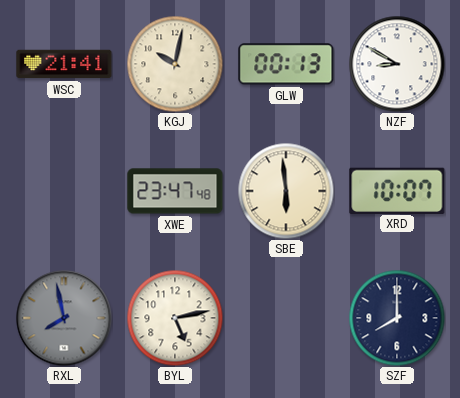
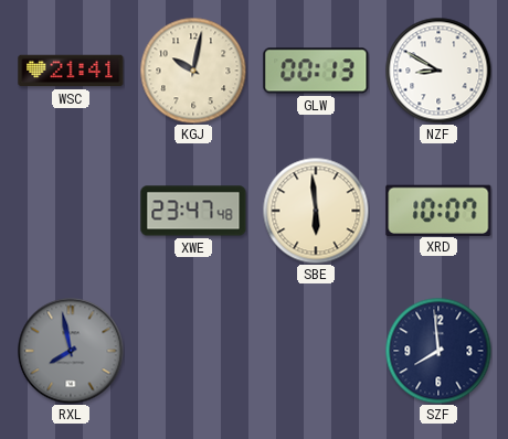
BYL: 5:13 -> none (175, 318)
SZF: 8:00 -> 7:59 (438, 351)
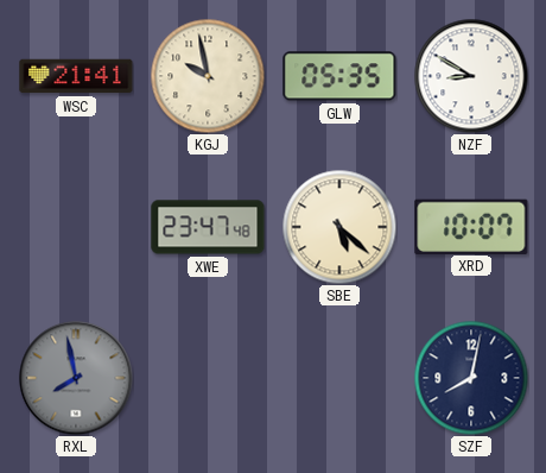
KGJ: 10:02 -> 9:58 (208, 76)
GLW: 00:13 -> 05:35 (339, 76)
SBE: 5:59 -> 5:22 (339, 227)
SZF: 7:59 -> 8:02 (471, 378)
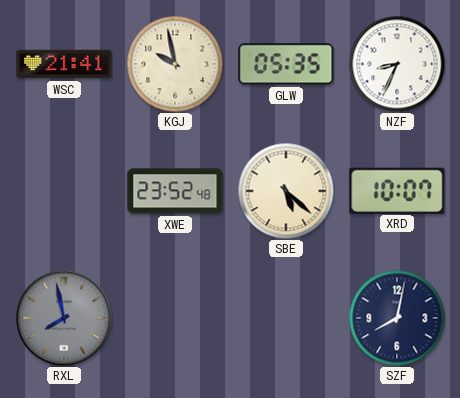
NZF: 8:50 -> 8:34 (397, 64)
XWE: 23:47 -> 23:52 (175, 191)
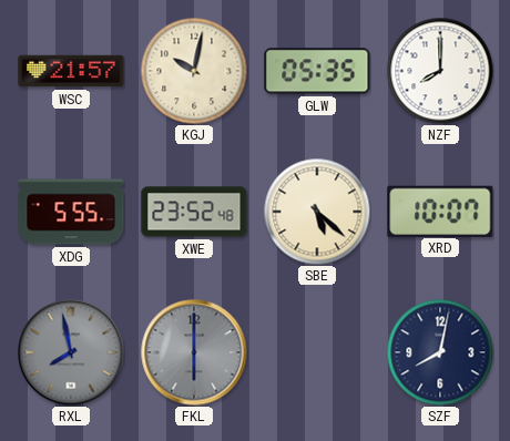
WSC: 21:41 -> 21:57 (71, 71)
KGJ: 9:58 -> 10:02 (194, 71)
NZF: 8:34 -> 8:00 (440, 71)
XDG: none -> 5:55 (71, 212)
FKL: none -> 6:00 (194, 352)
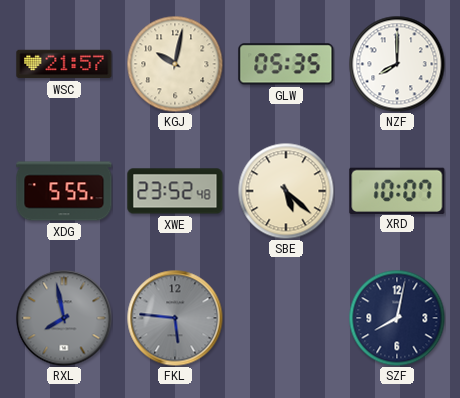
FKL: 6:00 -> 5:46 (175, 318)
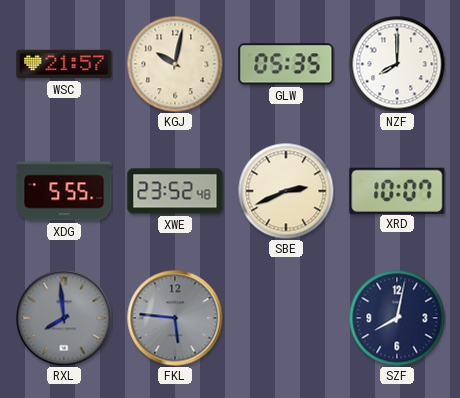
SBE: 5:22 -> 2:41 (286, 191)
RXL: 7:58 -> 7:59 (64, 318)
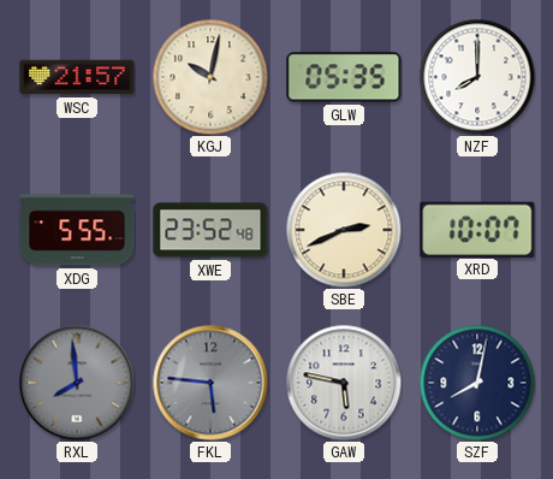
GAW: none -> 5:47 (344, 383)
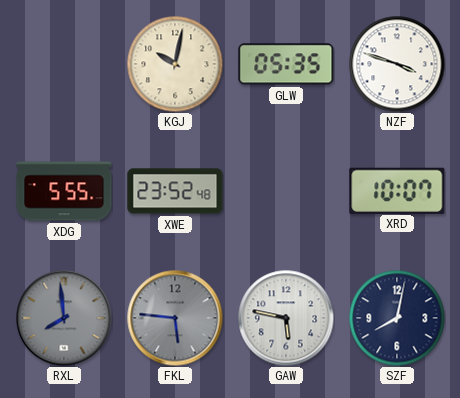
WSC: 21:57 -> none (77, 77)
NZF: 8:00 -> 3:48 (397, 64)
SBE: 2:41 -> none (344, 230)
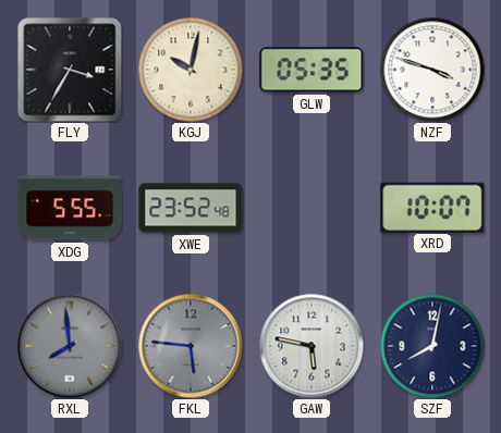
FLY: none -> 3:35 (70, 70)
